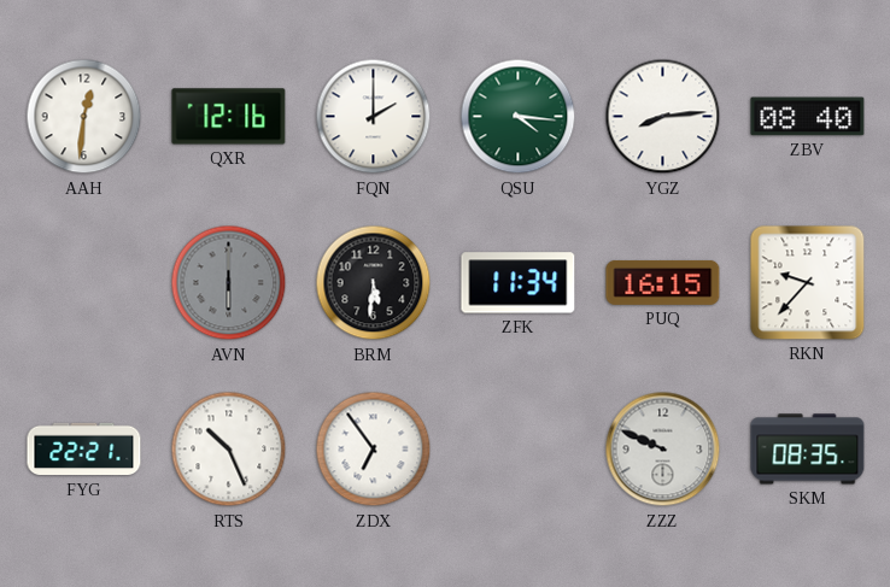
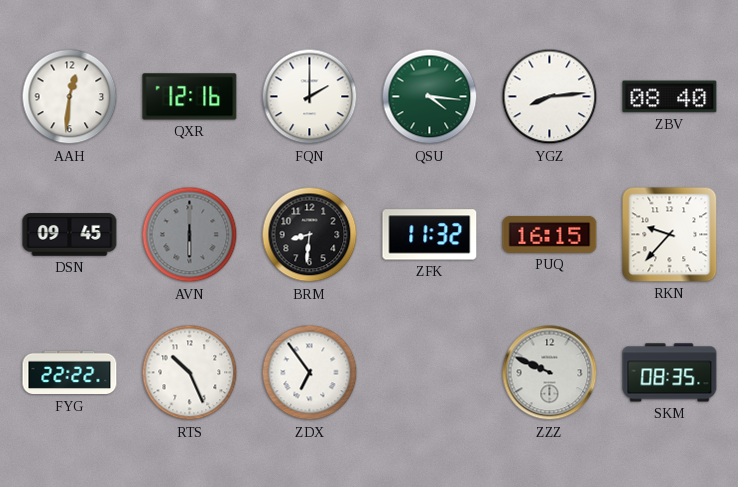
DSN: none -> 09:45 (70, 235)
BRM: 5:31 -> 8:31 (310, 235)
ZFK: 11:34 -> 11:32 (430, 235)
FYG: 22:21 -> 22:22 (70, 373)
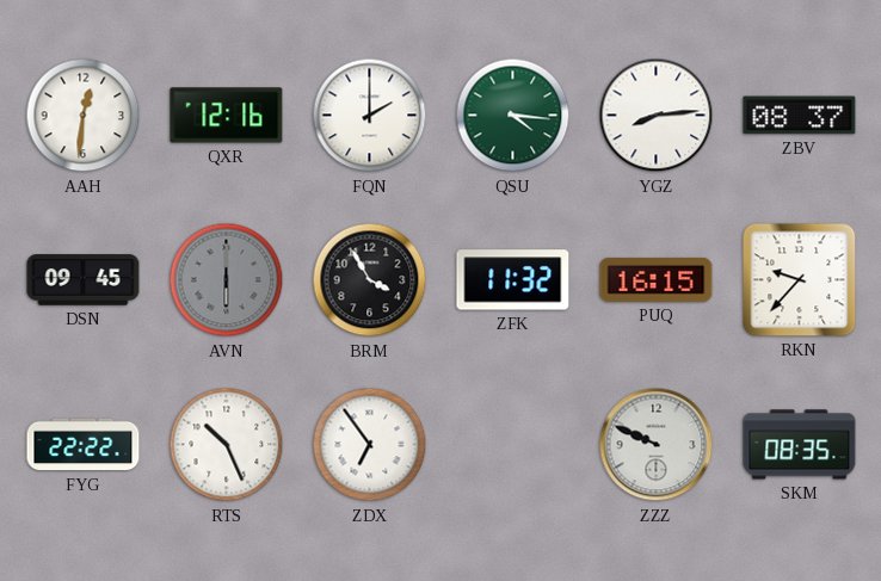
ZBV: 08:40 -> 08:37 (800, 116)
BRM: 8:31 -> 3:55 (370, 280)
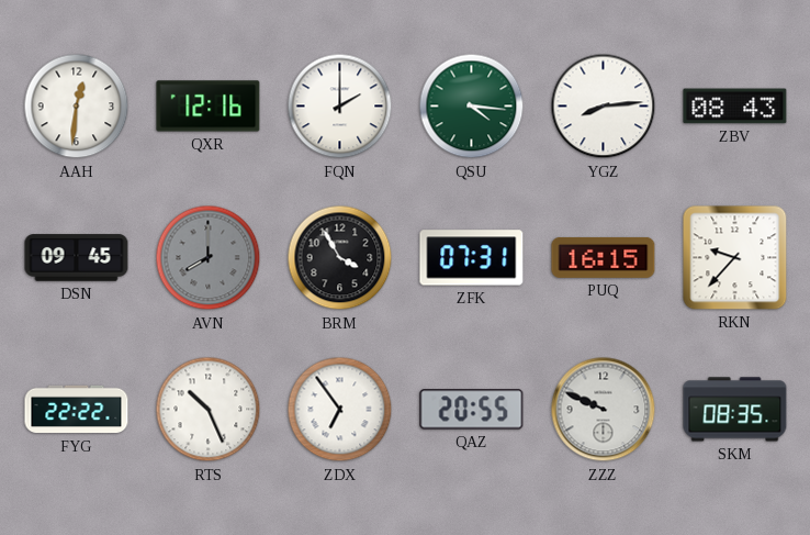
ZBV: 08:37 -> 08:43 (735, 107)
AVN: 6:00 -> 8:00 (209, 258)
ZFK: 11:32 -> 07:31 (472, 258)
QAZ: none -> 20:55 (472, 410)
